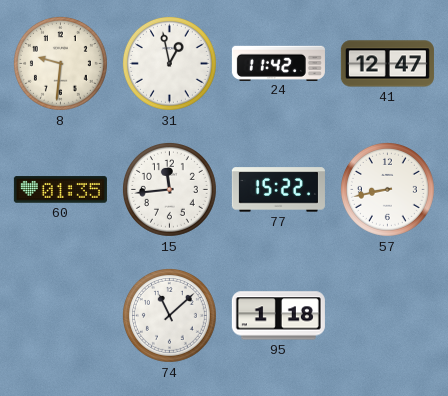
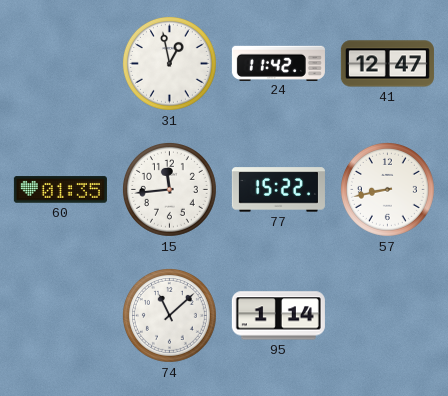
8: 9:31 -> none (60, 63)
95: 1:18 -> 1:14 (278, 316)
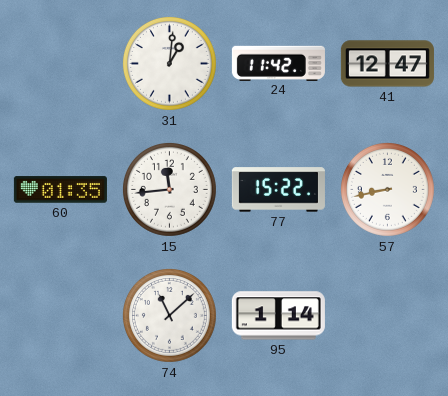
31: 12:58 -> 1:01 (169, 63)
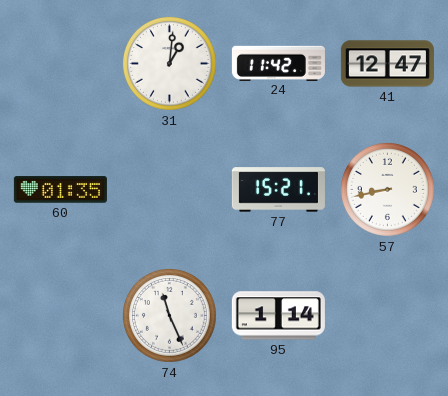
15: 11:44 -> none (169, 189)
77: 15:22 -> 15:21 (278, 190)
74: 11:08 -> 11:26 (169, 315)
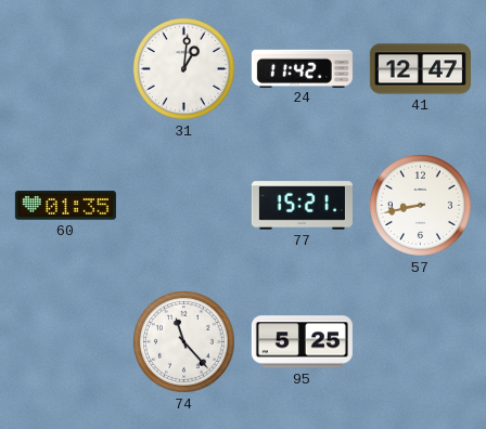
74: 11:26 -> 11:23 (183, 341)
95: 1:14 -> 5:25 (302, 342)
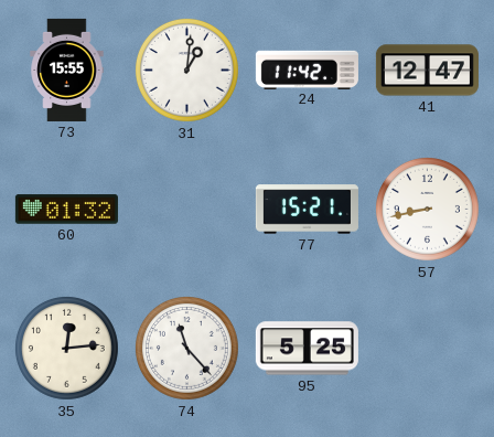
73: none -> 15:55 (67, 70)
60: 01:35 -> 01:32 (66, 210)
35: none -> 12:14 (66, 348)
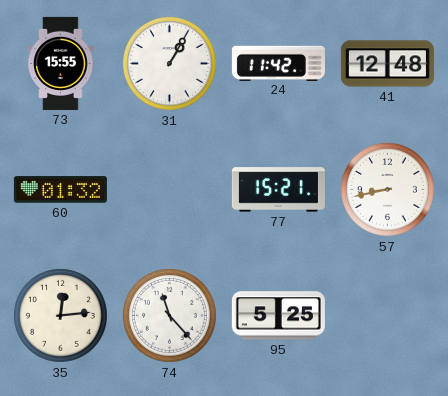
31: 1:01 -> 1:05 (169, 63)
41: 12:47 -> 12:48 (387, 64)
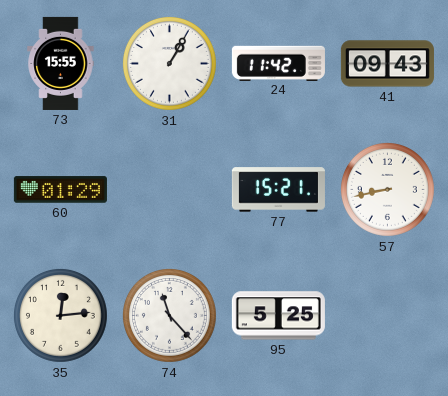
41: 12:48 -> 09:43 (387, 64)
60: 01:32 -> 01:29 (60, 190)
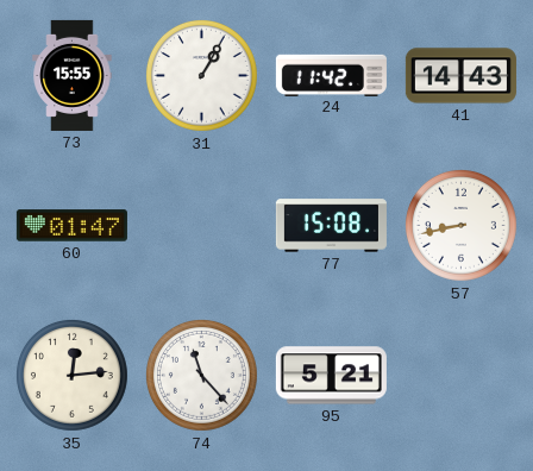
41: 09:43 -> 14:43 (460, 76)
60: 01:29 -> 01:47 (71, 226)
77: 15:21 -> 15:08 (331, 226)
95: 5:25 -> 5:21 (331, 376)
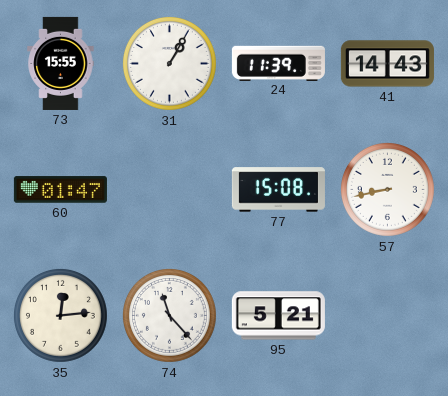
24: 11:42 -> 11:39 (278, 63)
